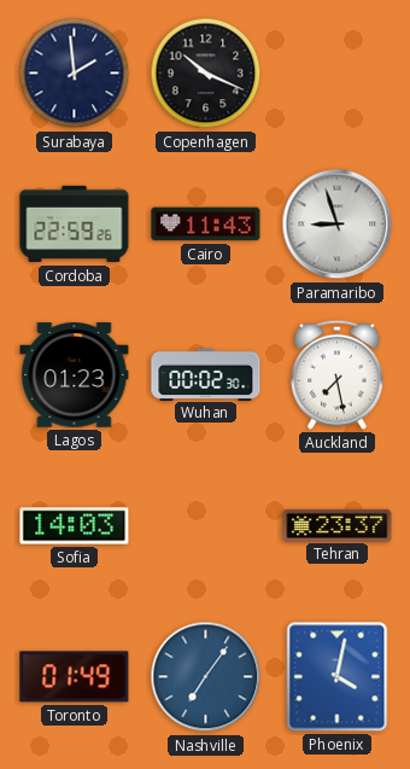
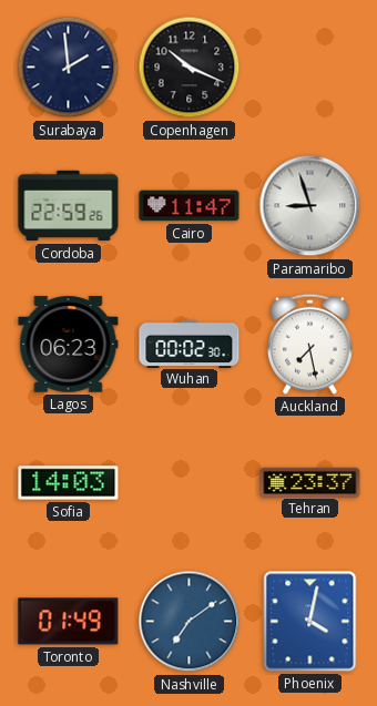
Cairo: 11:43 -> 11:47 (190, 206)
Lagos: 01:23 -> 06:23 (69, 345)
Nashville: 7:06 -> 7:09 (190, 622)
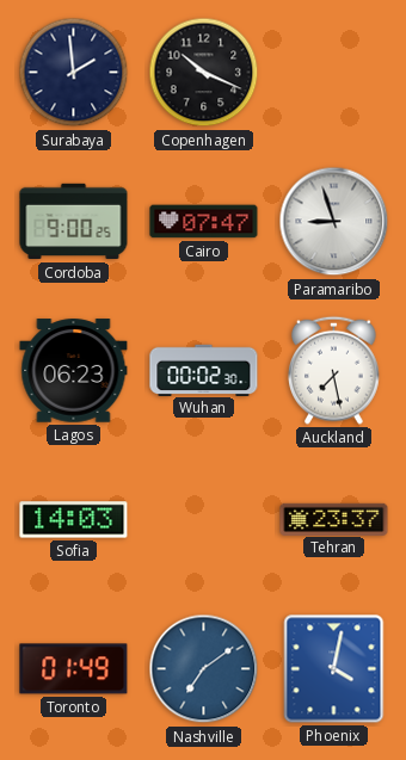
Cordoba: 22:59 -> 9:00 (74, 222)
Cairo: 11:47 -> 07:47 (204, 222)
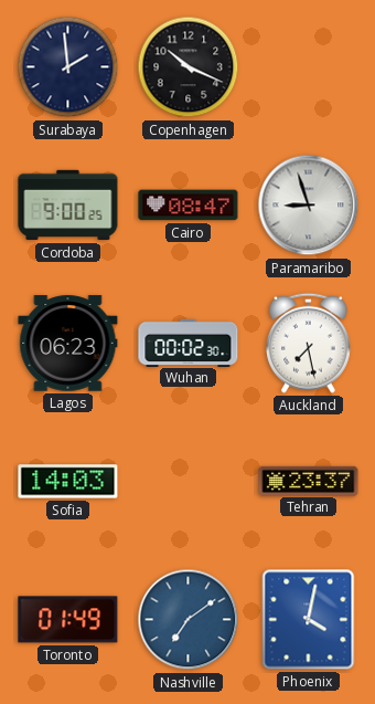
Cairo: 07:47 -> 08:47 (189, 206)
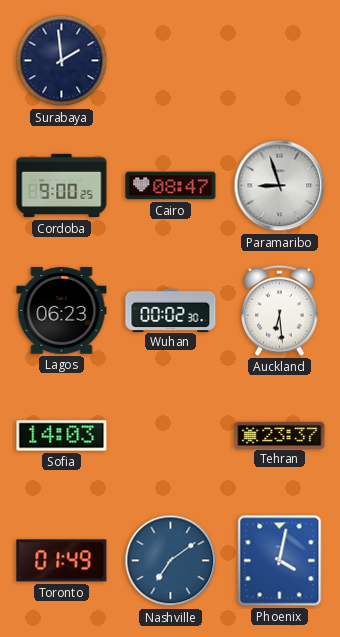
Copenhagen: 10:19 -> none (189, 67)
Auckland: 7:28 -> 6:29 (280, 310)
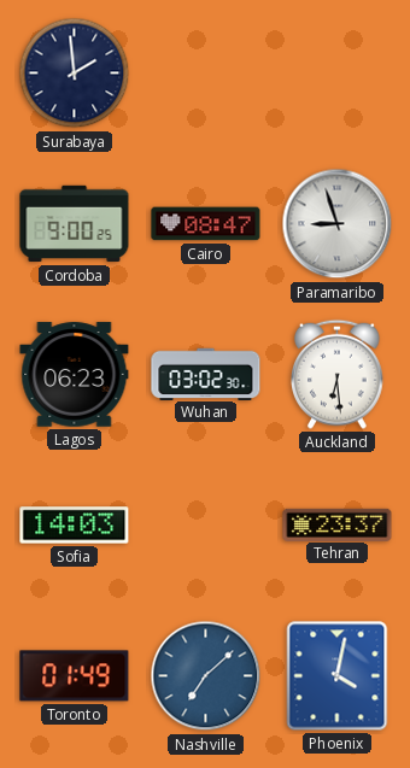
Wuhan: 00:02 -> 03:02 (206, 374)
Nashville: 7:09 -> 7:08 (206, 676)
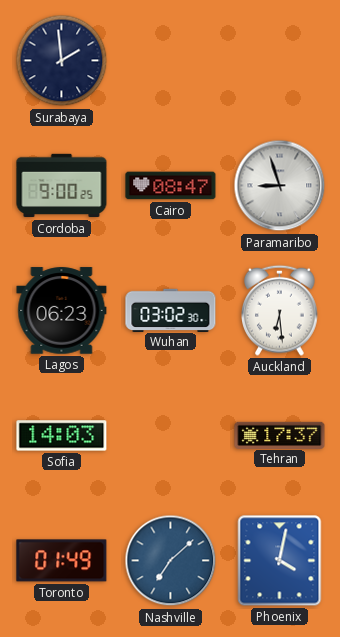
Tehran: 23:37 -> 17:37 (280, 435)
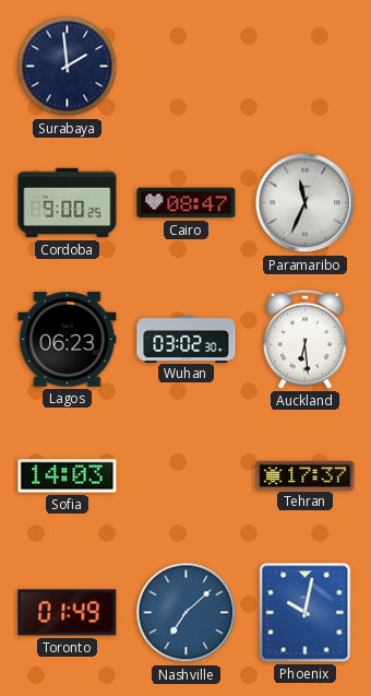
Paramaribo: 8:57 -> 11:34 (306, 203)
Phoenix: 4:02 -> 10:02 (306, 613)
